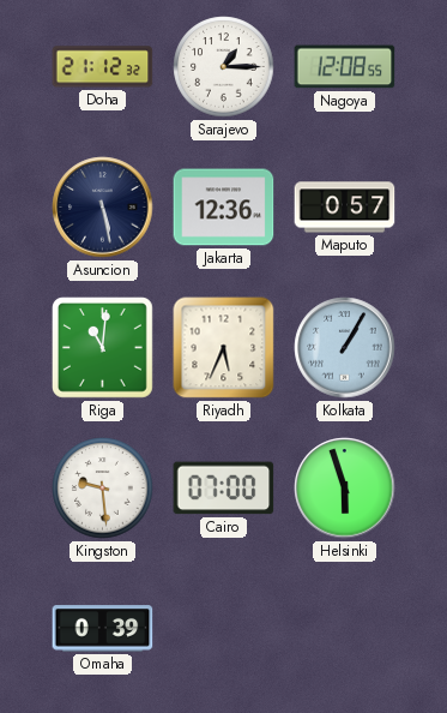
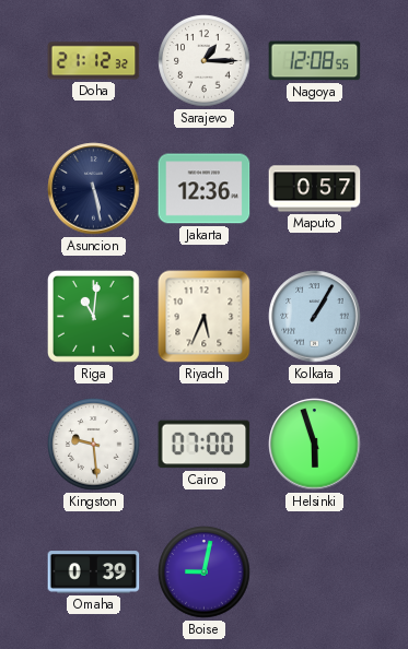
Boise: none -> 9:02 (205, 573)
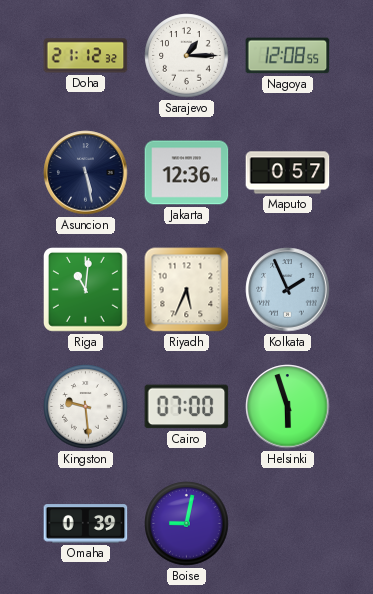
Kolkata: 1:05 -> 1:56 (288, 290)
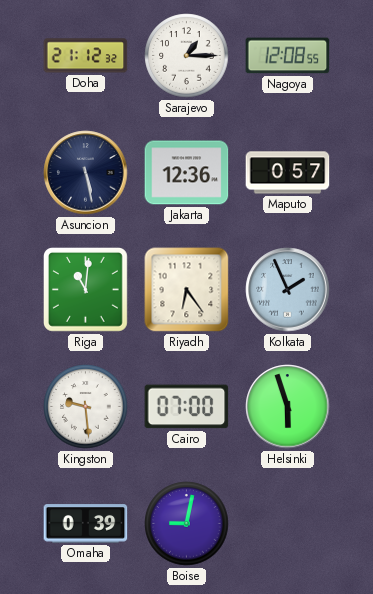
Riyadh: 5:34 -> 6:24 (187, 290)
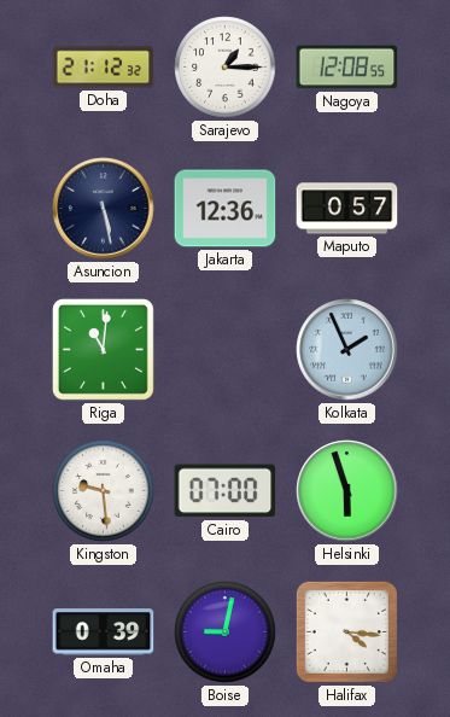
Riyadh: 6:24 -> none (187, 290)
Halifax: none -> 4:16 (346, 631)
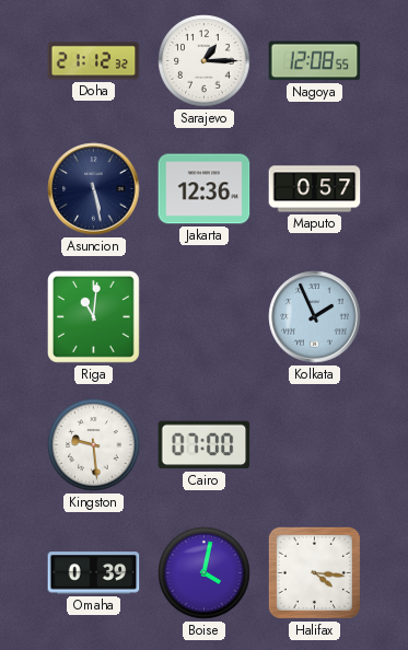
Helsinki: 5:57 -> none (347, 491)
Boise: 9:02 -> 4:02 (205, 573)
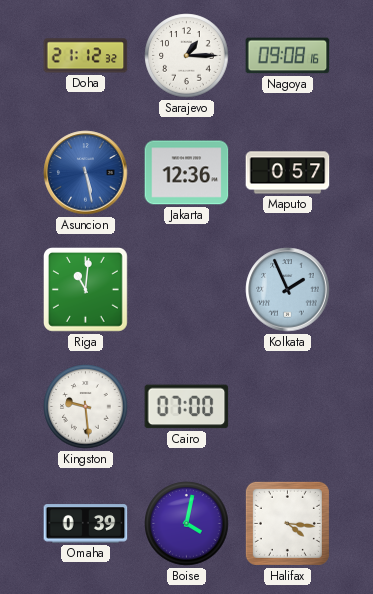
Nagoya: 12:08 -> 09:08 (288, 56)
Asuncion dial: navy -> blue (86, 173)
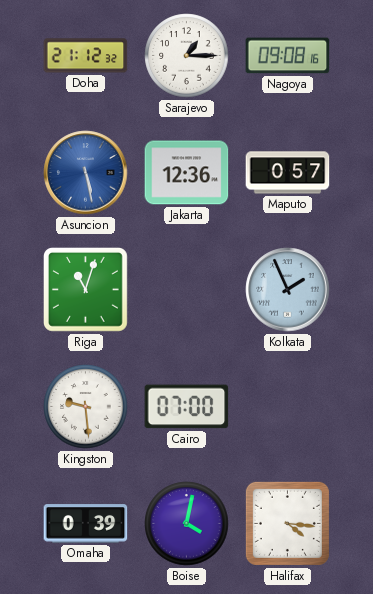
Riga: 11:01 -> 11:03 (86, 290)
